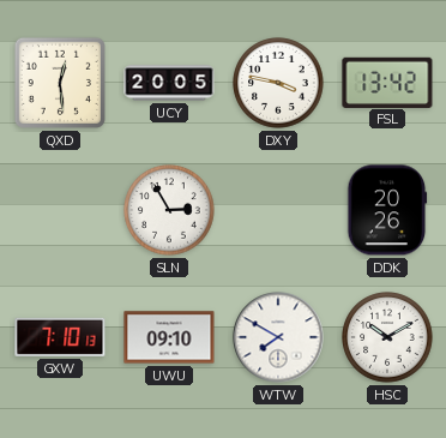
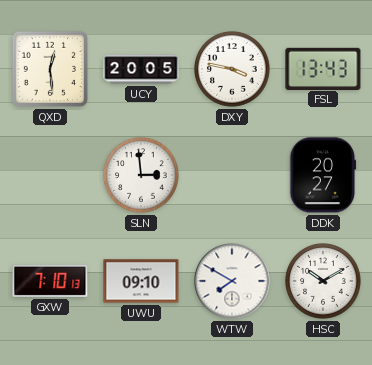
FSL: 13:42 -> 13:43 (323, 68)
SLN: 2:55 -> 2:59 (141, 175)
DDK: 20:26 -> 20:27 (323, 175)
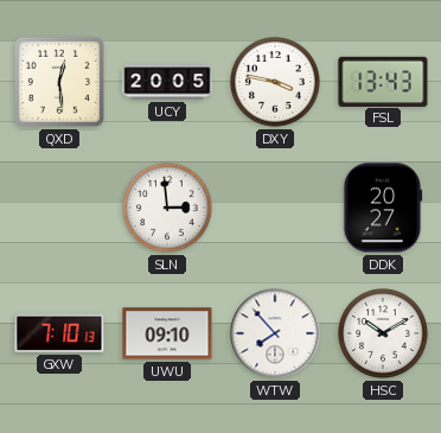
WTW: 7:50 -> 7:53 (275, 333)
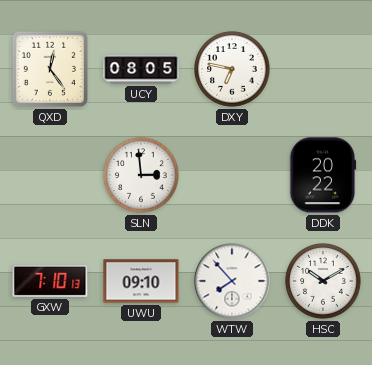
QXD: 12:29 -> 12:24 (50, 69)
UCY: 20:05 -> 08:05 (141, 69)
DXY: 3:47 -> 6:47 (232, 69)
FSL: 13:43 -> none (383, 81)
DDK: 20:27 -> 20:22 (323, 175)
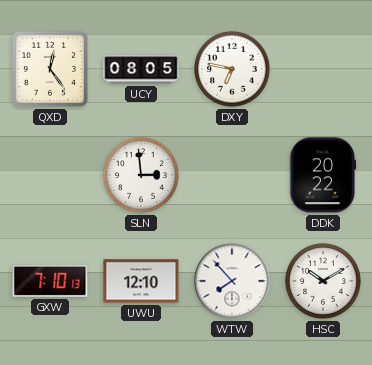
UWU: 09:10 -> 12:10 (141, 281)
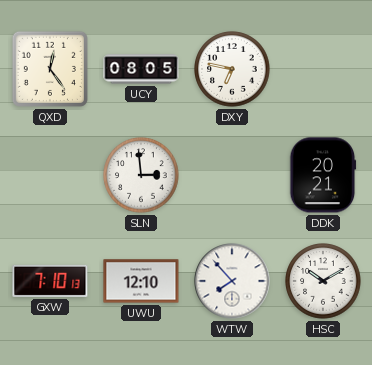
DDK: 20:22 -> 20:21 (323, 175)
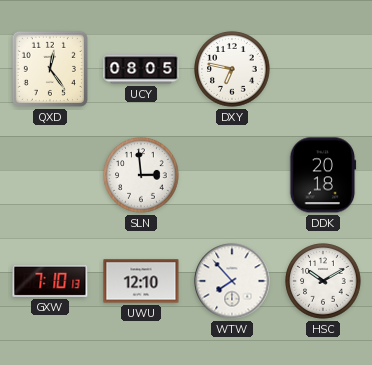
DDK: 20:21 -> 20:18 (323, 175)
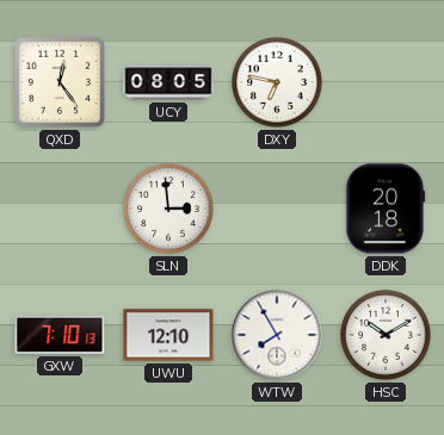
WTW: 7:53 -> 7:55 (277, 335)
